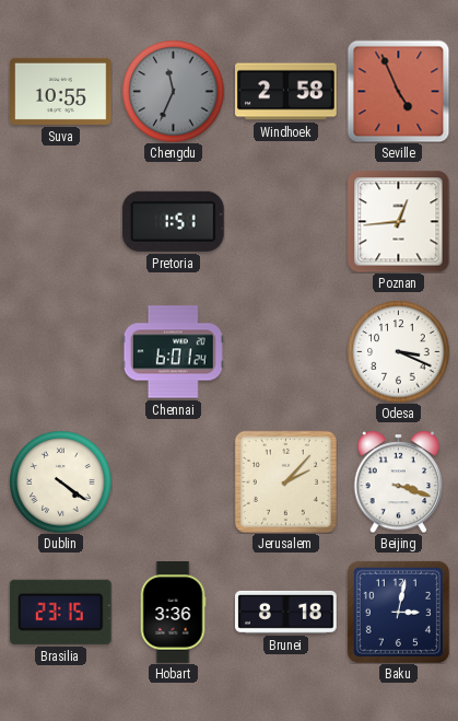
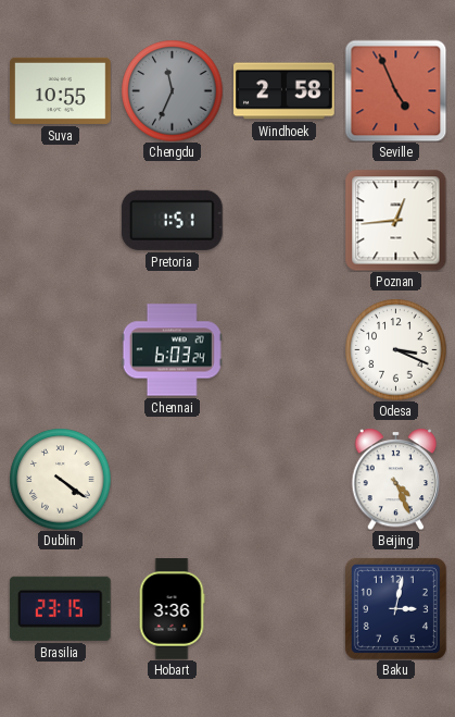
Chennai: 6:01 -> 6:03 (172, 350)
Jerusalem: 2:07 -> none (285, 481)
Beijing: 3:18 -> 4:26 (396, 479)
Brunei: 8:18 -> none (286, 612)
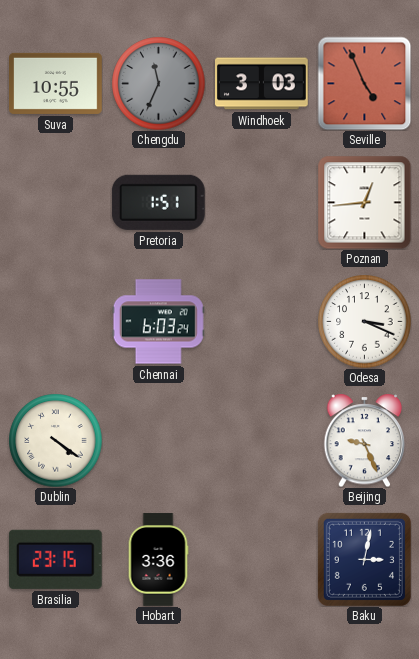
Windhoek: 2:58 -> 3:03 (262, 84)
Beijing: 4:26 -> 9:26 (365, 440)
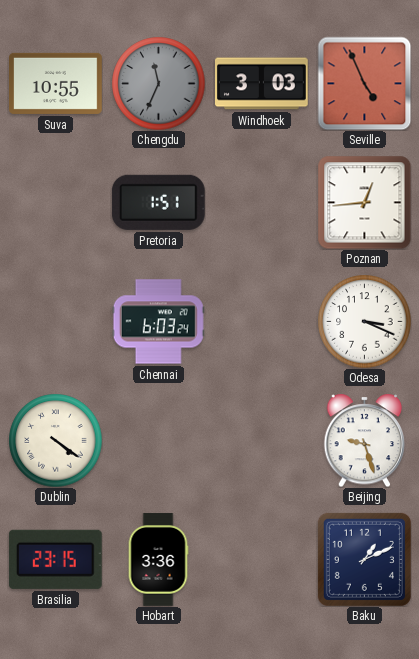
Beijing: 9:26 -> 9:27 (365, 440)
Baku: 3:02 -> 1:11 (364, 559)
